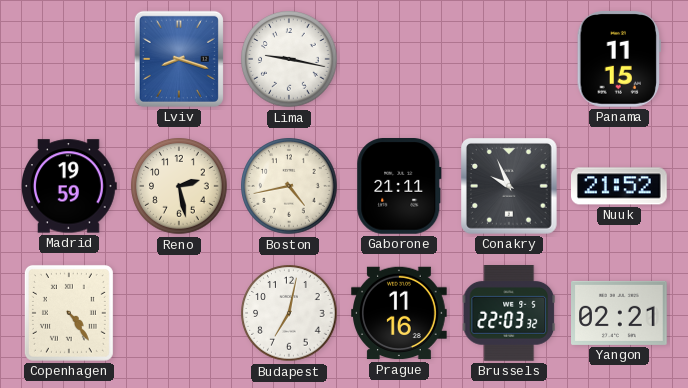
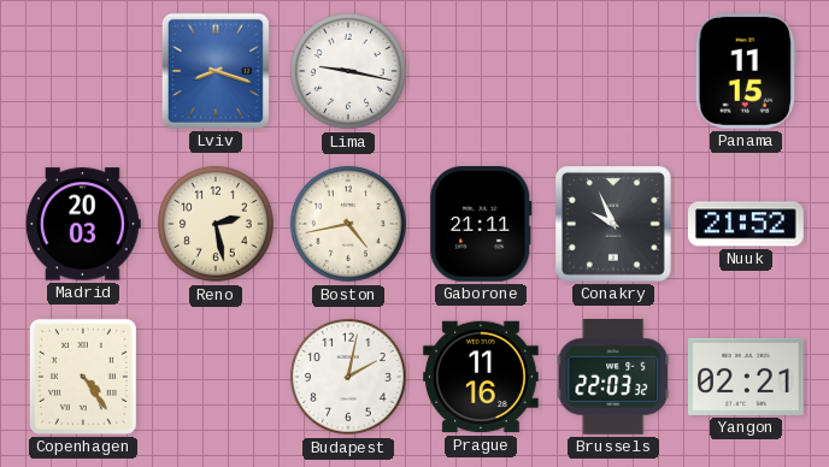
Madrid: 19:59 -> 20:03 (84, 224)
Budapest: 7:02 -> 2:02 (348, 377)
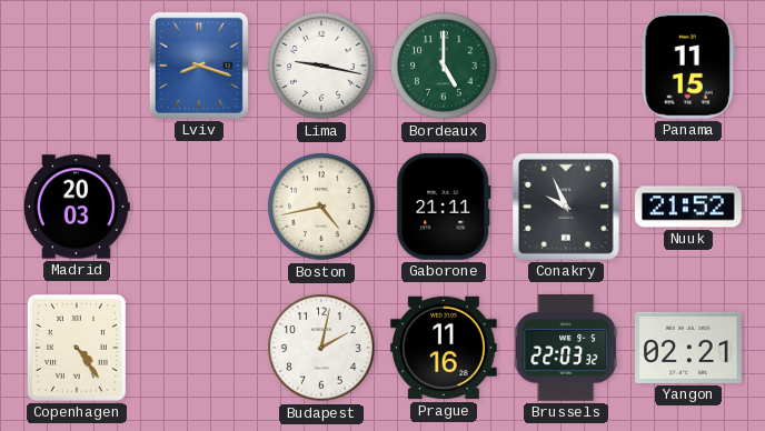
Bordeaux: none -> 5:00 (444, 66)
Reno: 2:28 -> none (216, 224)
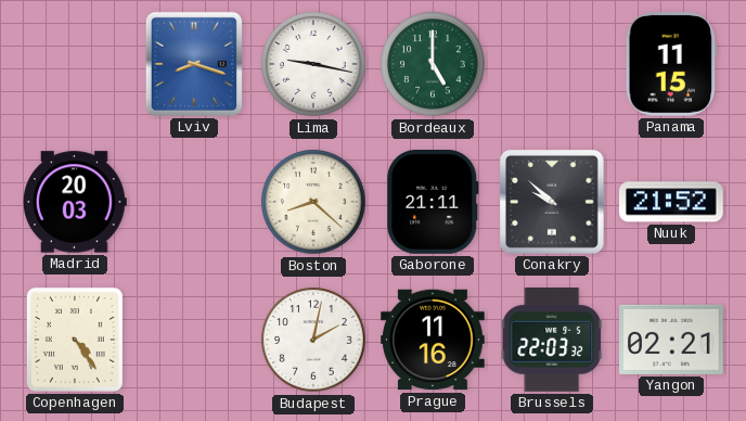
Boston: 4:43 -> 8:22 (313, 202)
Conakry: 9:56 -> 9:52 (553, 203)
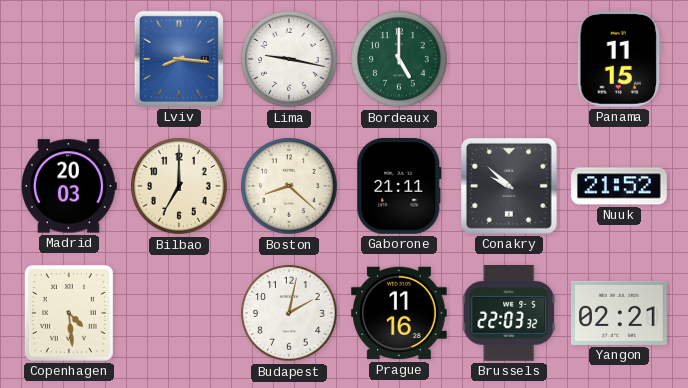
Lviv: 8:18 -> 8:16 (179, 59)
Bilbao: none -> 7:00 (179, 186)
Copenhagen: 4:24 -> 4:29 (69, 313)
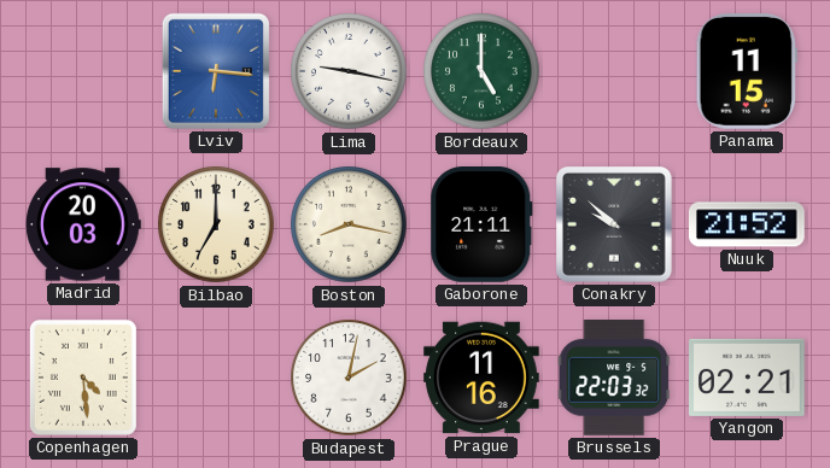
Lviv: 8:16 -> 6:16 (216, 71)
Boston: 8:22 -> 8:17 (349, 224)
